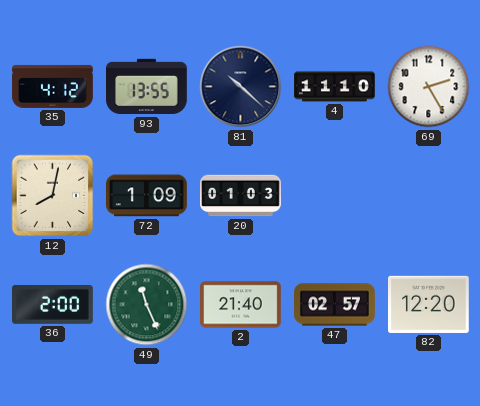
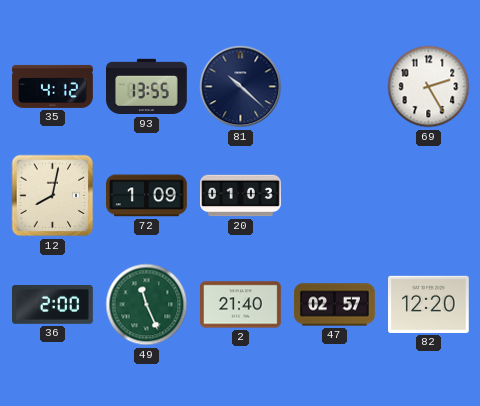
4: 11:10 -> none (335, 87)
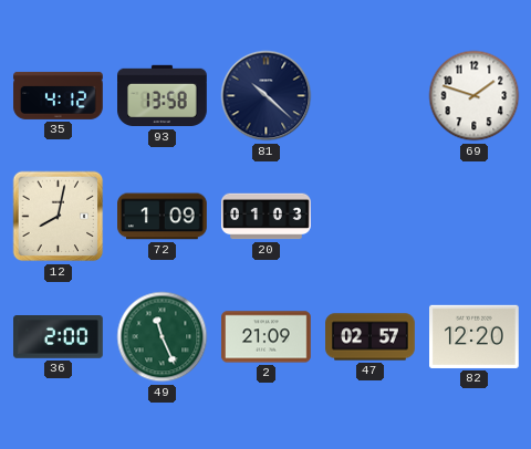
93: 13:55 -> 13:58 (163, 96)
69: 2:25 -> 1:48 (475, 96)
2: 21:40 -> 21:09 (267, 337)
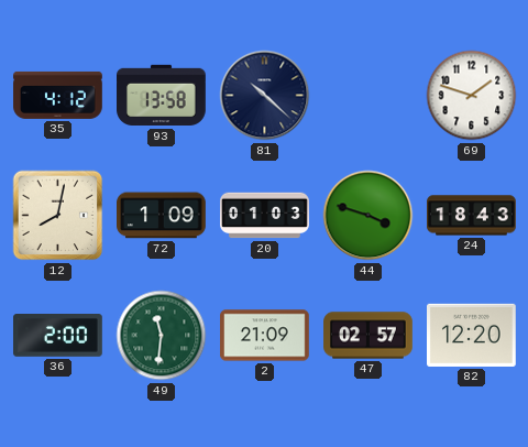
44: none -> 3:48 (369, 216)
24: none -> 18:43 (472, 216)
49: 11:26 -> 11:31 (162, 336)
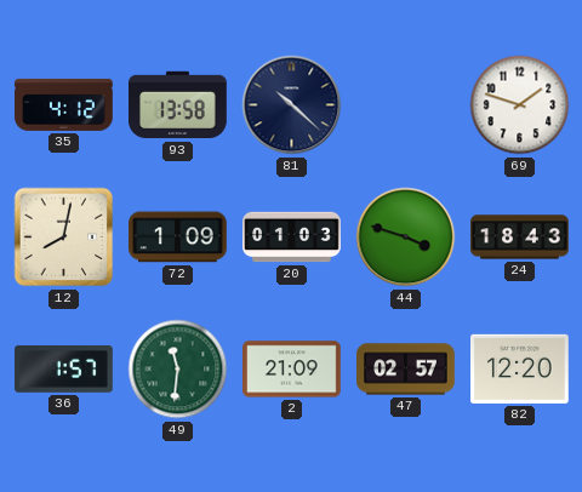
36: 2:00 -> 1:57 (64, 370)
